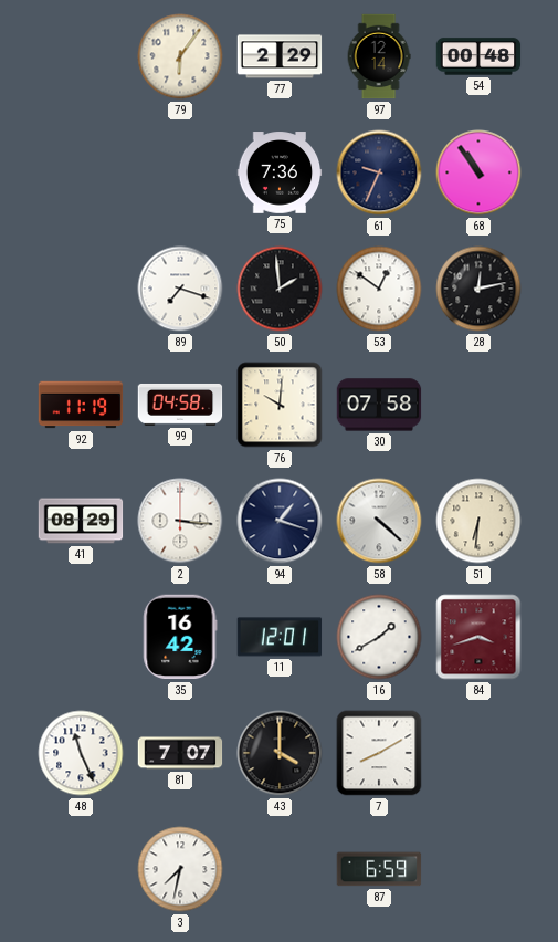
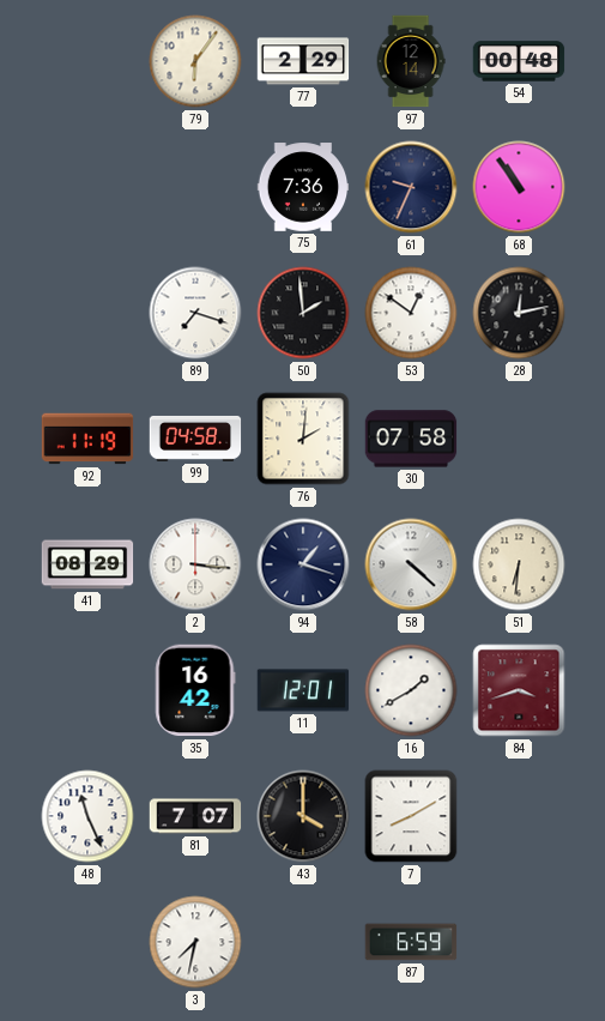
76: 10:01 -> 2:01 (303, 439)
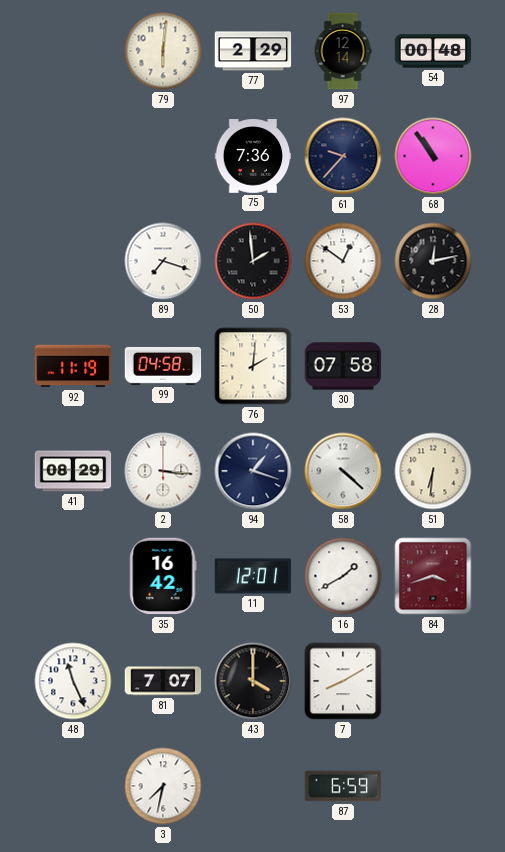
79: 6:06 -> 6:01 (163, 51)
61: 9:34 -> 9:37 (343, 156)
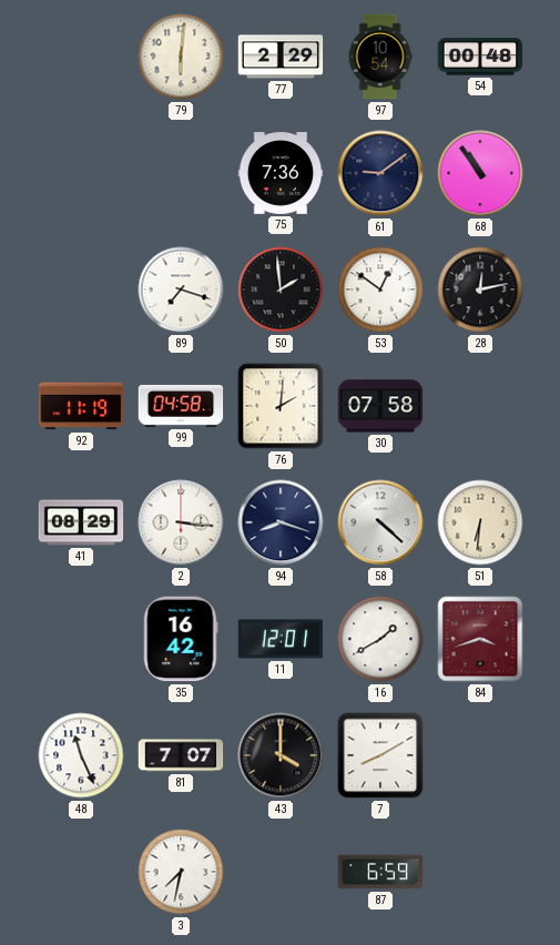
97: 12:14 -> 10:54 (380, 57)
61: 9:37 -> 9:09 (380, 173)
94: 1:18 -> 8:18 (281, 522)
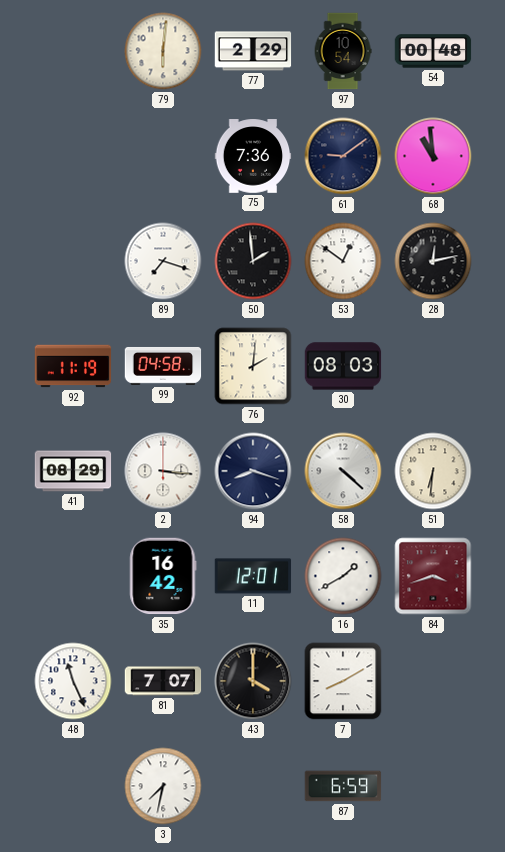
68: 10:54 -> 10:59 (433, 156)
30: 07:58 -> 08:03 (343, 366)
